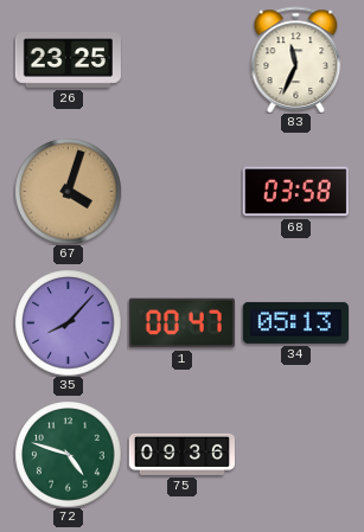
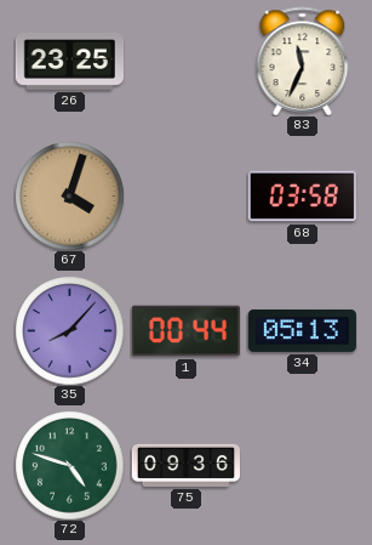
1: 00:47 -> 00:44 (185, 331)
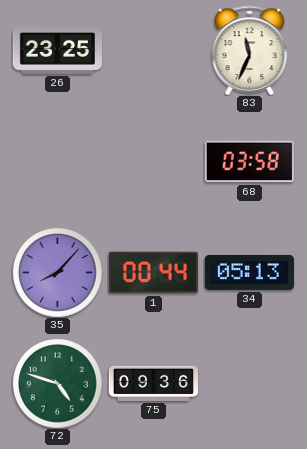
67: 4:03 -> none (69, 195)
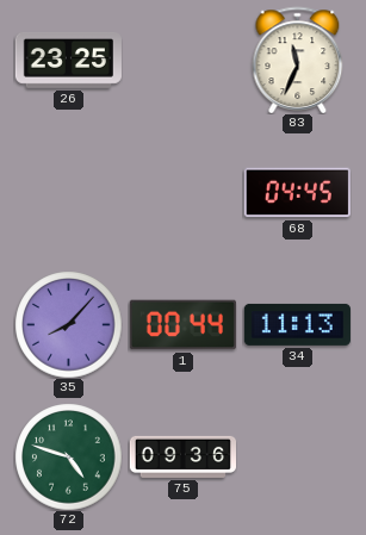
68: 03:58 -> 04:45 (297, 193)
34: 05:13 -> 11:13 (297, 324)
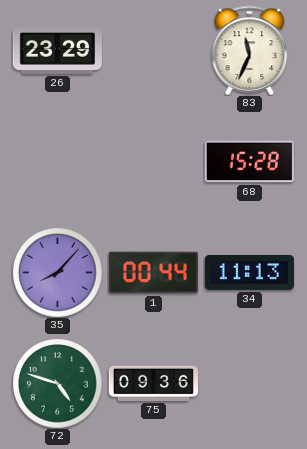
26: 23:25 -> 23:29 (57, 51)
68: 04:45 -> 15:28 (249, 162)
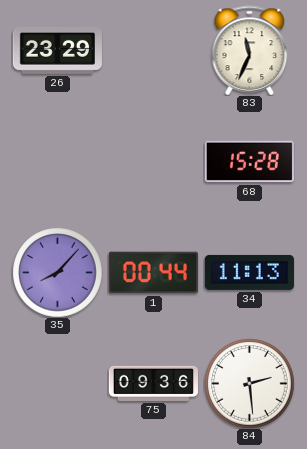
72: 4:48 -> none (57, 383)
84: none -> 2:29 (249, 383)
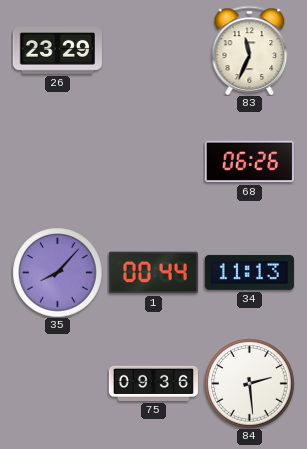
68: 15:28 -> 06:26 (249, 162)
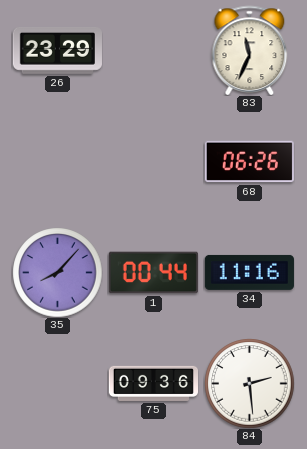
34: 11:13 -> 11:16 (249, 272)
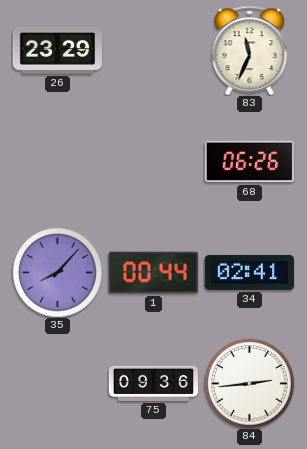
34: 11:16 -> 02:41 (249, 272)
84: 2:29 -> 2:44 (249, 383)
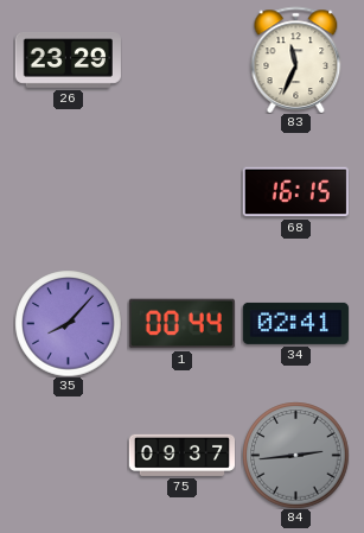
68: 06:26 -> 16:15 (295, 192)
75: 09:36 -> 09:37 (181, 455)
84 dial: white -> grey (295, 455)
